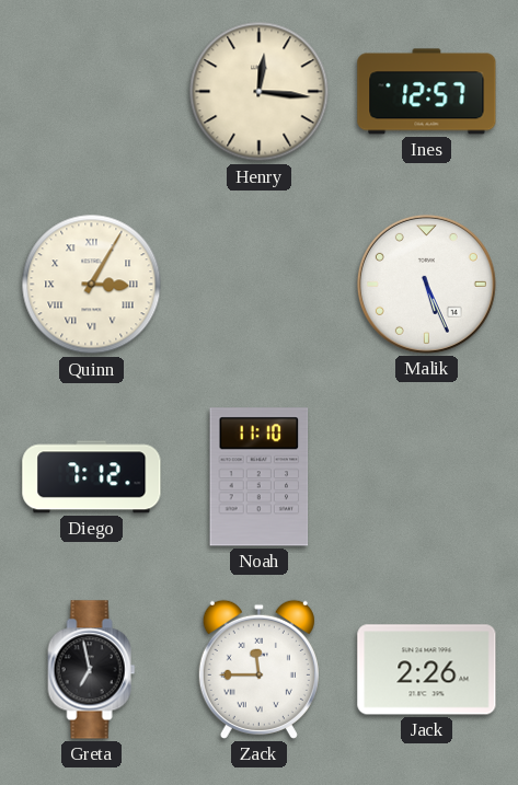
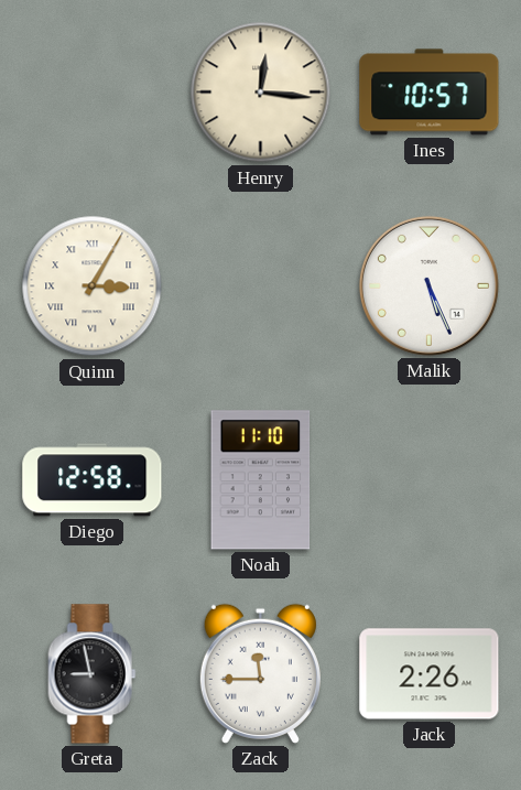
Ines: 12:57 -> 10:57 (430, 93)
Diego: 7:12 -> 12:58 (93, 480)
Greta: 6:58 -> 8:58 (93, 674)
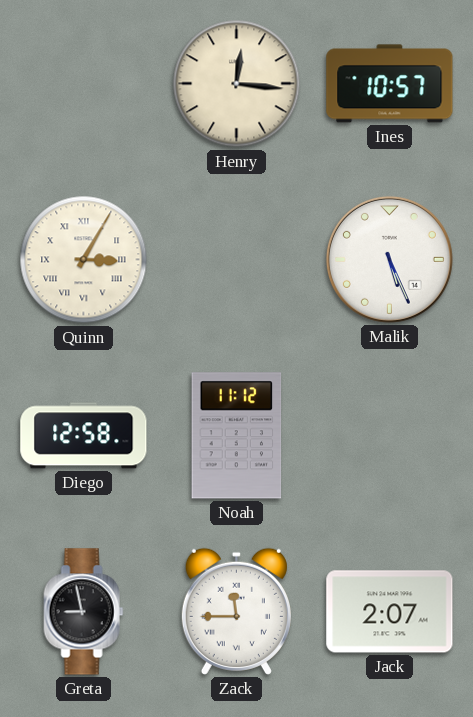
Noah: 11:10 -> 11:12 (237, 436)
Jack: 2:26 -> 2:07 (390, 612)
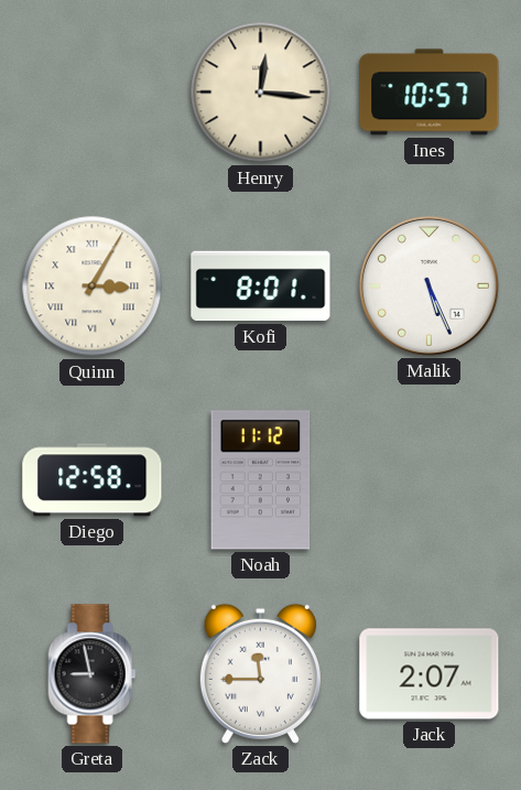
Kofi: none -> 8:01 (261, 286)
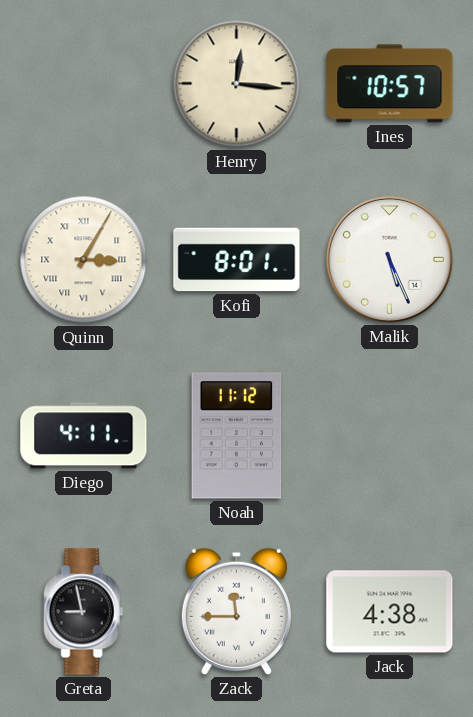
Diego: 12:58 -> 4:11 (84, 436)
Jack: 2:07 -> 4:38 (390, 612)
